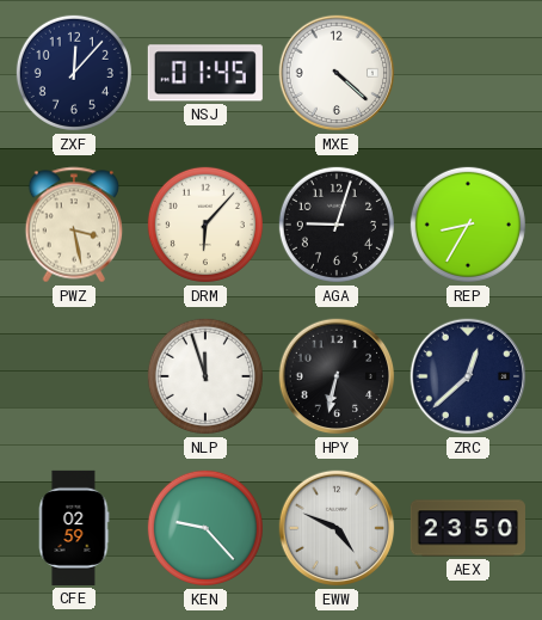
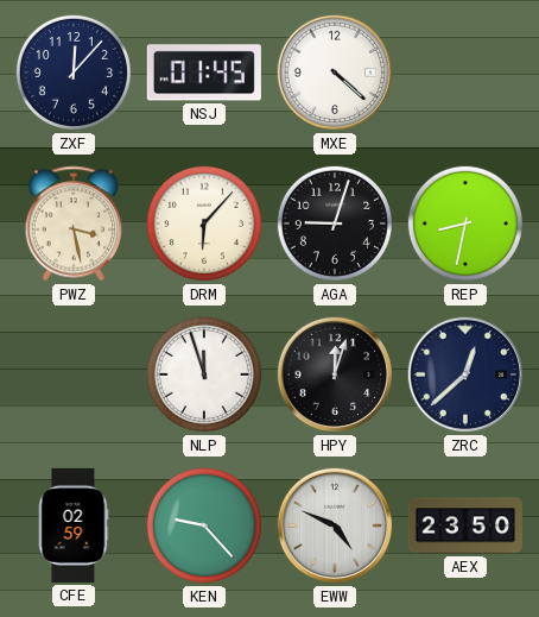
REP: 8:35 -> 8:32 (465, 223)
HPY: 6:32 -> 12:03 (335, 374)
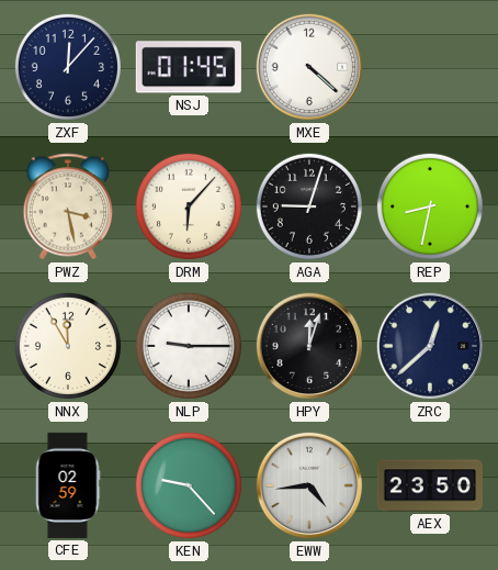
NNX: none -> 11:55 (68, 346)
NLP: 11:57 -> 9:15 (189, 346)
EWW: 4:49 -> 4:44 (309, 485)
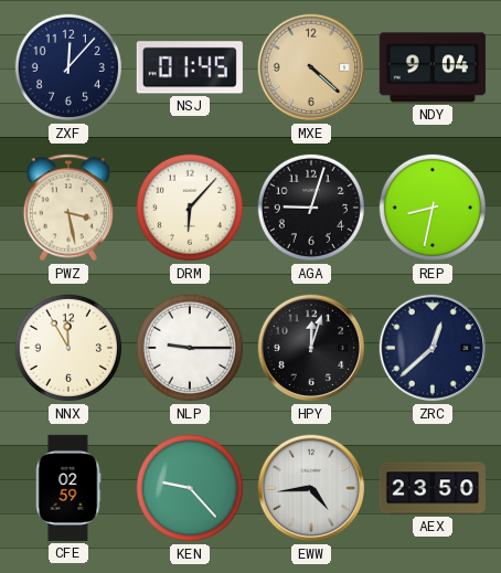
MXE dial: white -> champagne (311, 67)
NDY: none -> 9:04 (433, 67)
